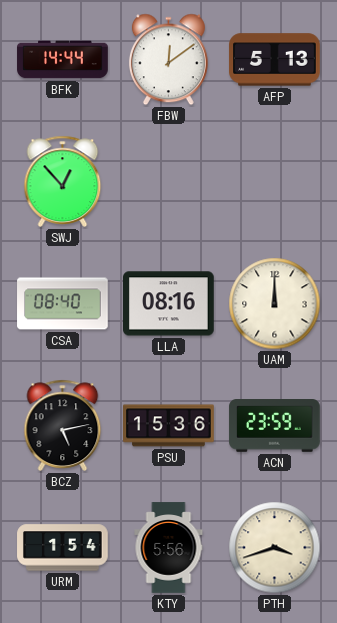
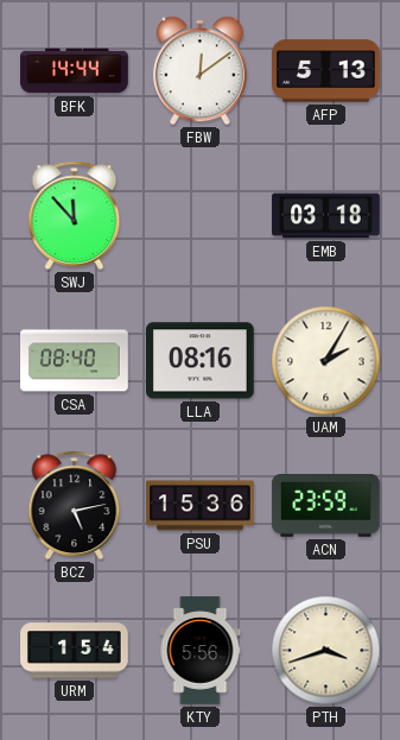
SWJ: 12:53 -> 11:53 (75, 215)
EMB: none -> 03:18 (326, 216)
UAM: 12:00 -> 2:05 (326, 361)
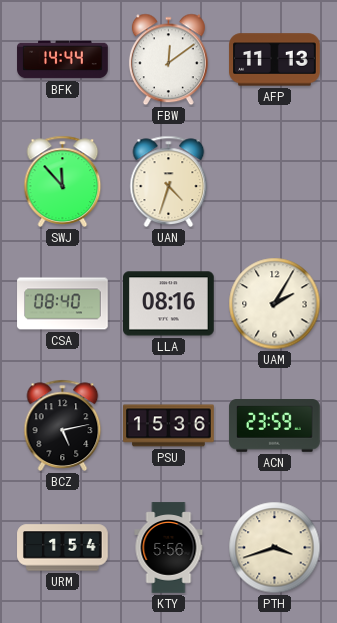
AFP: 5:13 -> 11:13 (275, 60)
UAN: none -> 4:33 (169, 181)
EMB: 03:18 -> none (326, 216)
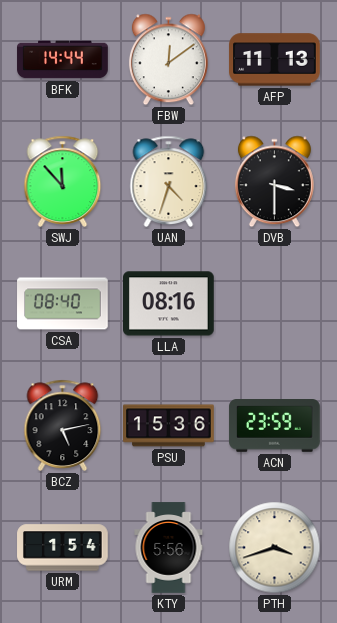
DVB: none -> 3:30 (274, 182)
UAM: 2:05 -> none (275, 304)
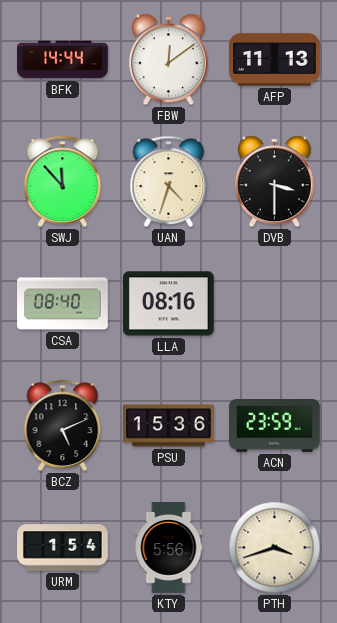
BCZ: 5:13 -> 5:11 (63, 425)
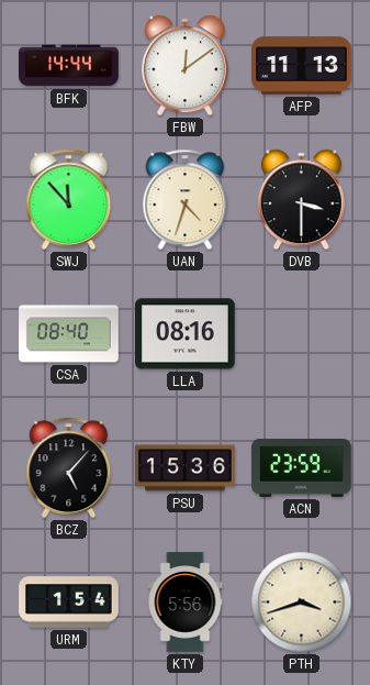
BCZ: 5:11 -> 5:07 (69, 467)
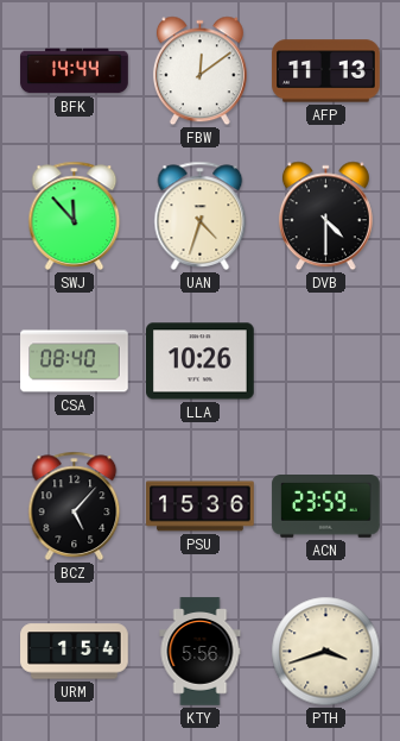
DVB: 3:30 -> 4:30 (325, 216)
LLA: 08:16 -> 10:26 (201, 362)
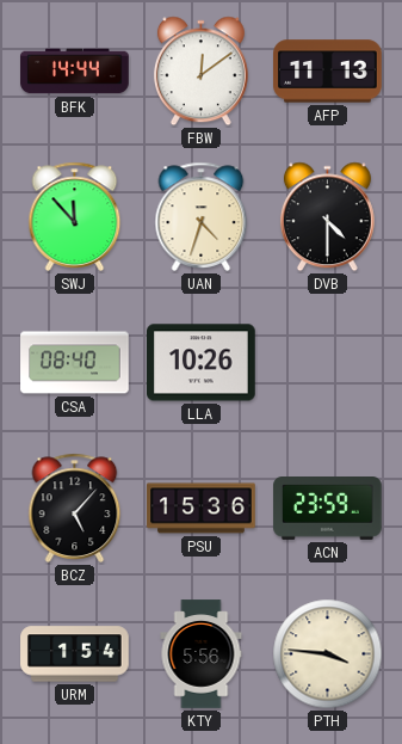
PTH: 3:42 -> 3:46 (328, 654)
